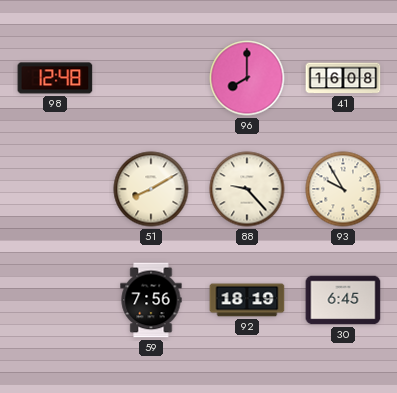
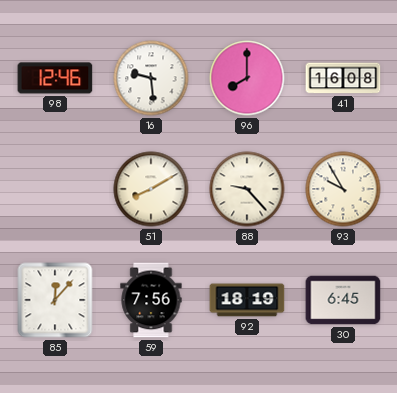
98: 12:48 -> 12:46 (55, 78)
16: none -> 9:29 (151, 78)
85: none -> 12:07 (55, 300)
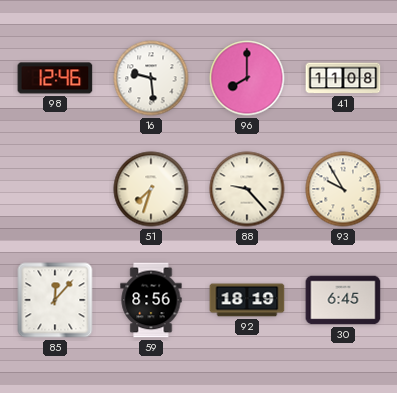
41: 16:08 -> 11:08 (343, 78)
51: 8:10 -> 7:33 (151, 189)
59: 7:56 -> 8:56 (151, 300)
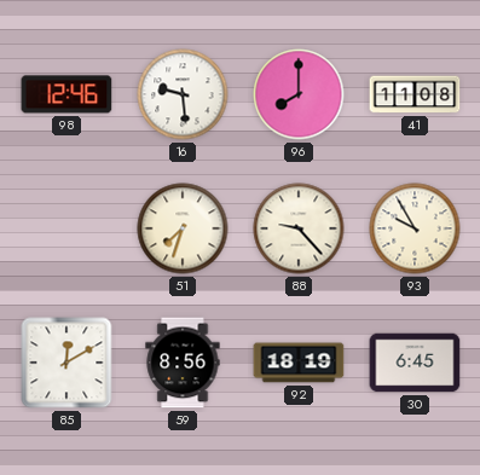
85: 12:07 -> 12:10 (66, 363)
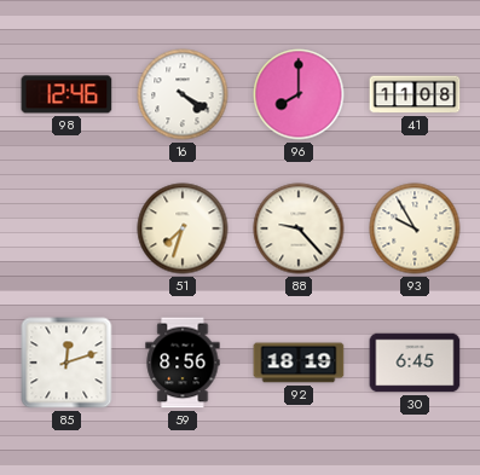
16: 9:29 -> 4:20 (183, 94)
85: 12:10 -> 12:12 (66, 363)
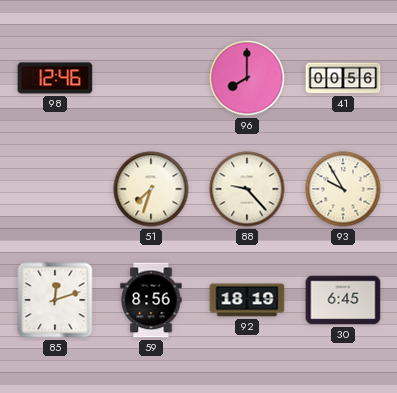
16: 4:20 -> none (183, 94)
41: 11:08 -> 00:56 (343, 78)
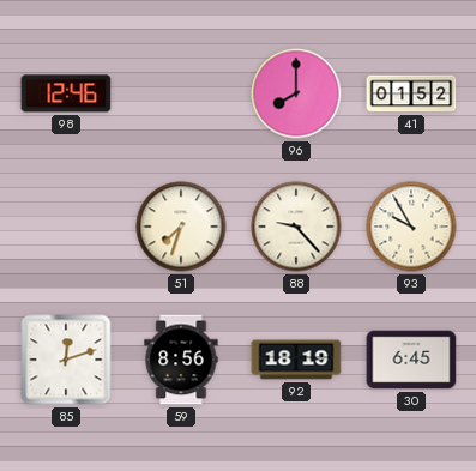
41: 00:56 -> 01:52 (411, 93)
